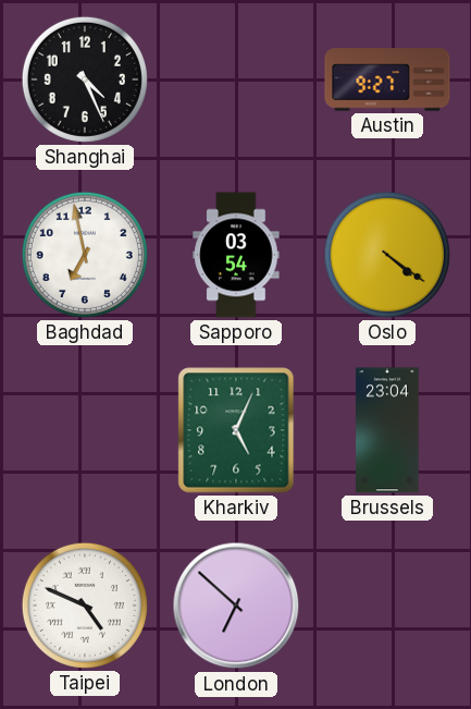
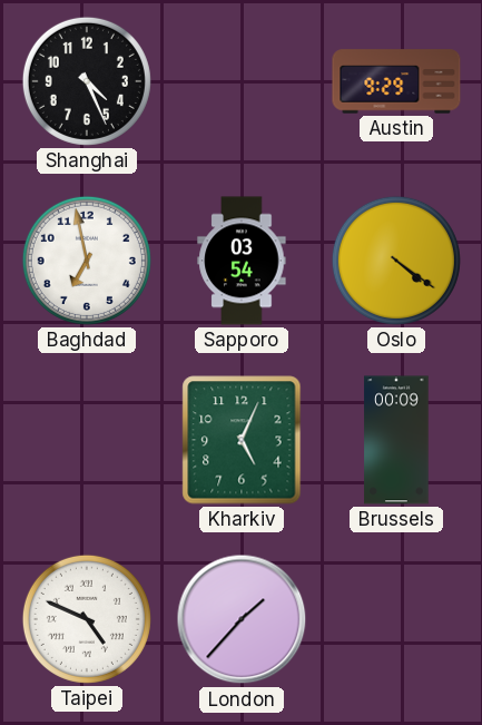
Austin: 9:27 -> 9:29 (396, 81)
Brussels: 23:04 -> 00:09 (396, 440)
London: 6:52 -> 1:37 (242, 619)
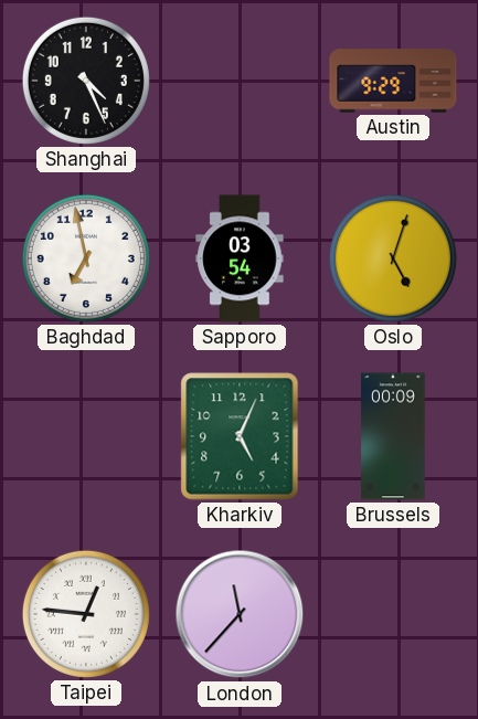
Oslo: 4:21 -> 5:03 (393, 258)
Taipei: 4:49 -> 12:46 (86, 614)
London: 1:37 -> 11:37 (240, 614)
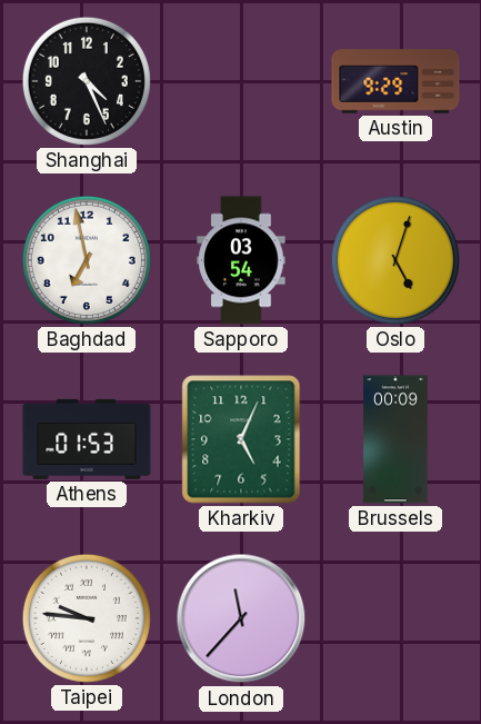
Athens: none -> 01:53 (87, 439)
Taipei: 12:46 -> 9:46 (87, 618)
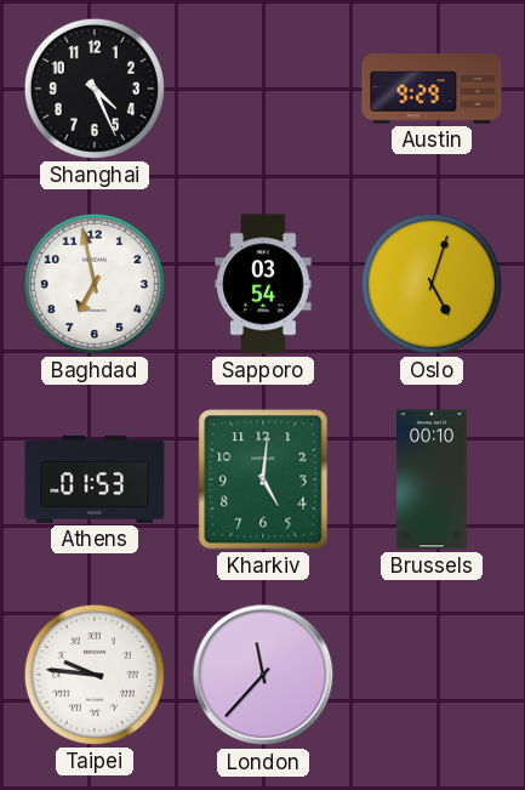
Kharkiv: 5:04 -> 5:01 (263, 479)
Brussels: 00:09 -> 00:10 (432, 479)
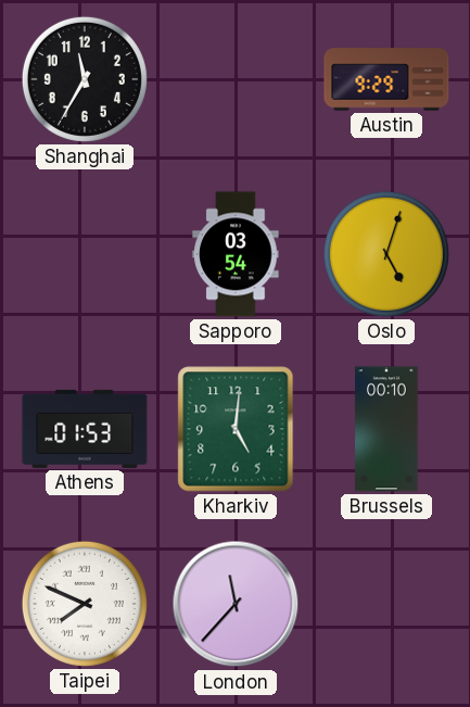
Shanghai: 4:26 -> 11:35 (85, 79)
Baghdad: 6:58 -> none (95, 284)
Taipei: 9:46 -> 7:49 (85, 604)
